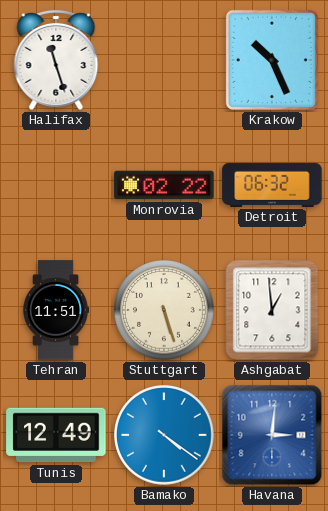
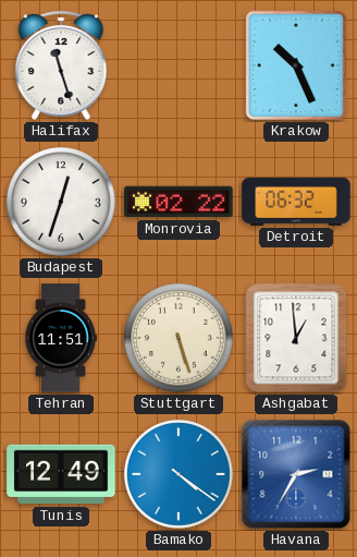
Budapest: none -> 12:33 (62, 203)
Havana: 3:01 -> 2:35 (296, 474)
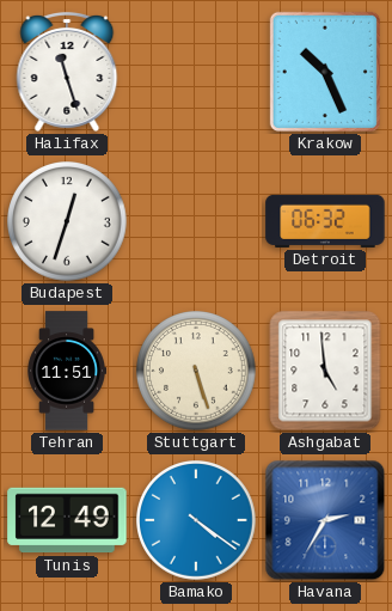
Monrovia: 02:22 -> none (178, 202)
Ashgabat: 12:59 -> 4:59 (325, 371)
